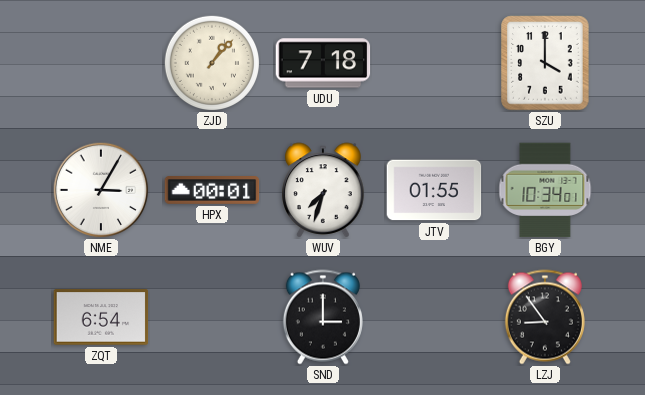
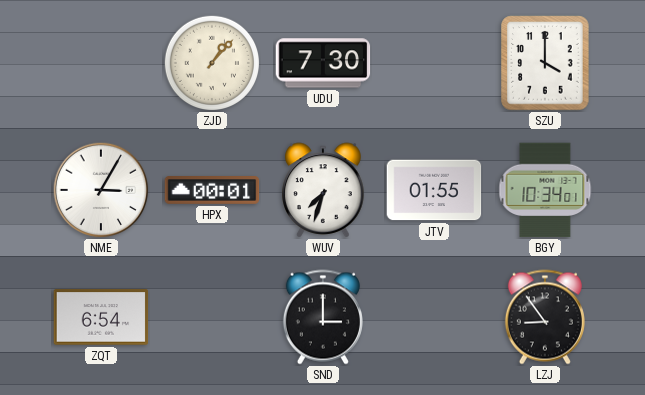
UDU: 7:18 -> 7:30 (323, 63)
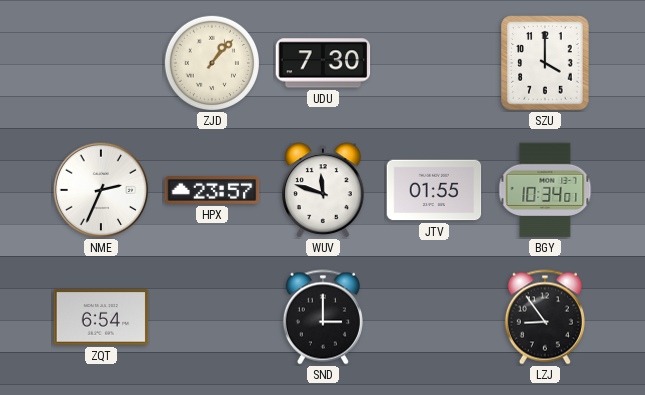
NME: 3:05 -> 2:34 (101, 190)
HPX: 00:01 -> 23:57 (212, 191)
WUV: 7:33 -> 11:48 (323, 190)
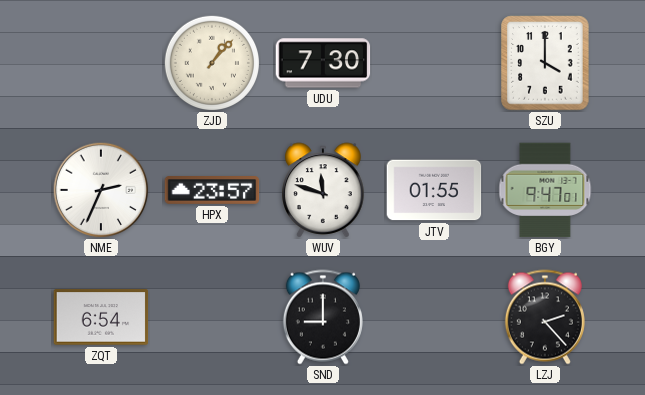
BGY: 10:34 -> 9:47 (545, 190)
SND: 3:00 -> 9:00 (323, 317)
LZJ: 8:54 -> 2:23 (545, 317)
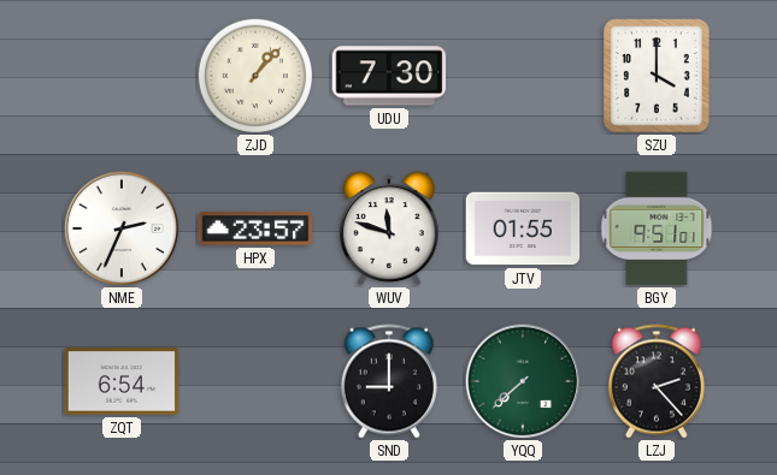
BGY: 9:47 -> 9:51 (657, 228)
YQQ: none -> 7:38 (523, 381)
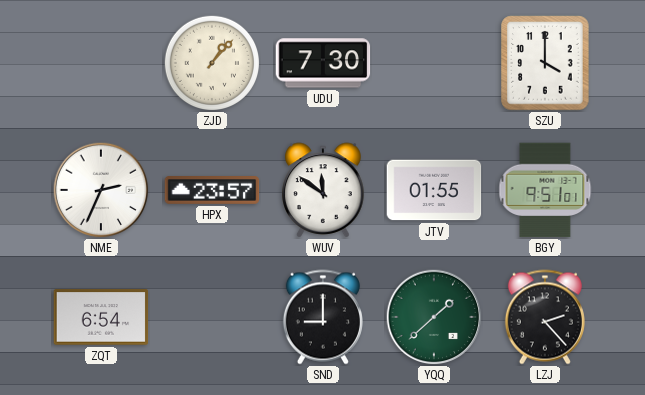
WUV: 11:48 -> 11:51 (323, 190)
YQQ: 7:38 -> 1:38 (434, 317)
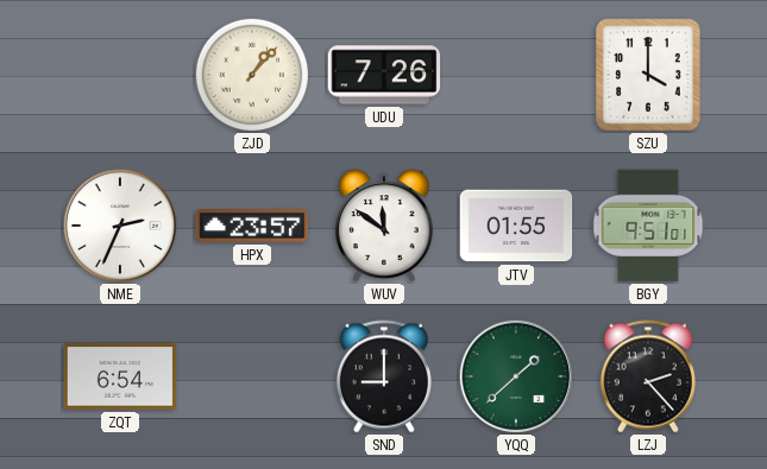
UDU: 7:30 -> 7:26 (384, 75)
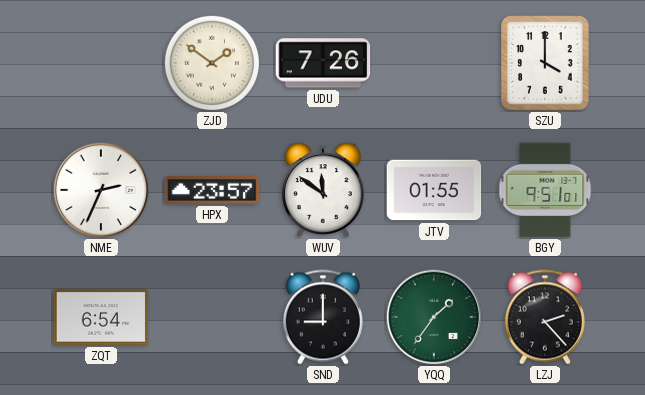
ZJD: 1:07 -> 1:51 (211, 62)
YQQ: 1:38 -> 1:36 (434, 317)
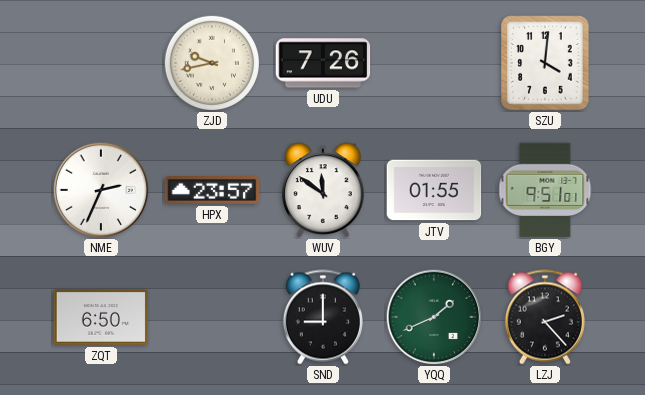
ZJD: 1:51 -> 9:43 (211, 62)
SZU: 4:00 -> 4:01 (545, 63)
ZQT: 6:54 -> 6:50 (101, 317)
YQQ: 1:36 -> 1:41 (434, 317)
